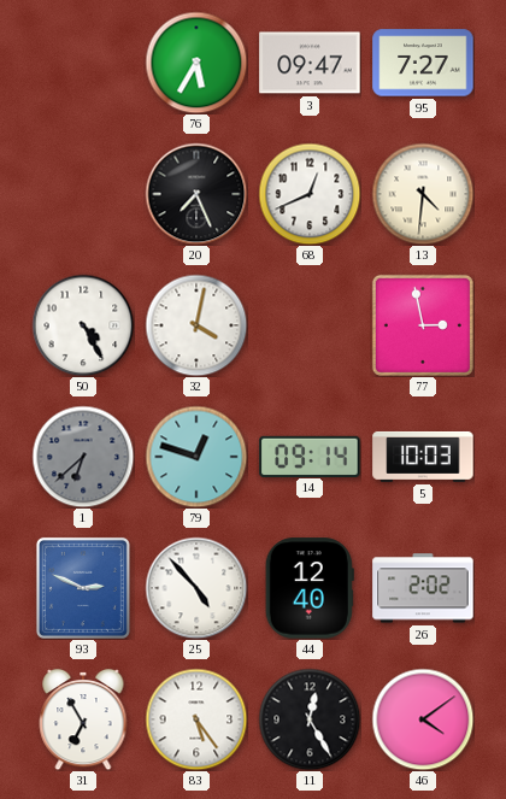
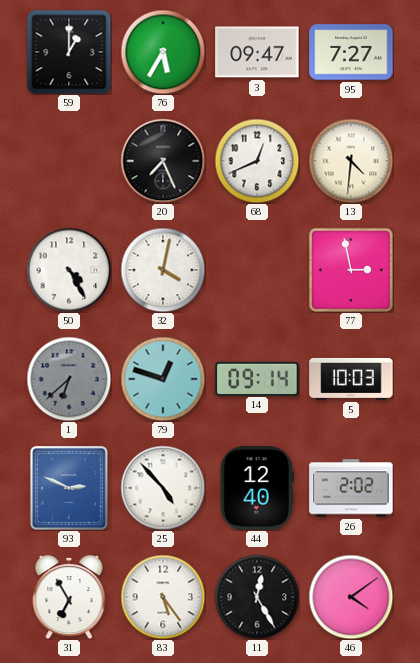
59: none -> 1:00 (69, 52)
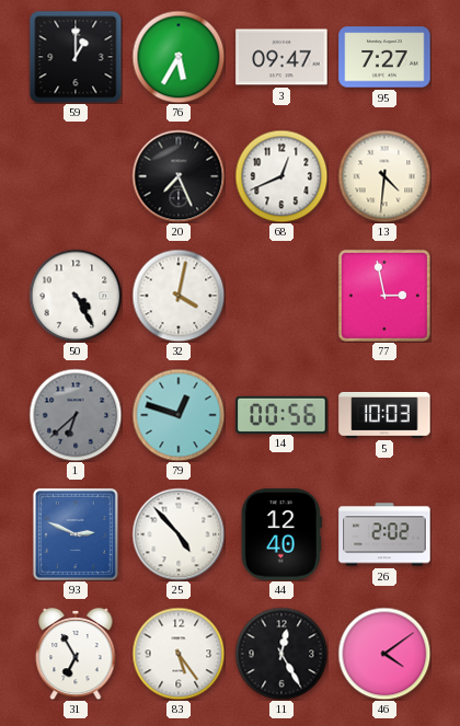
14: 09:14 -> 00:56 (281, 414)
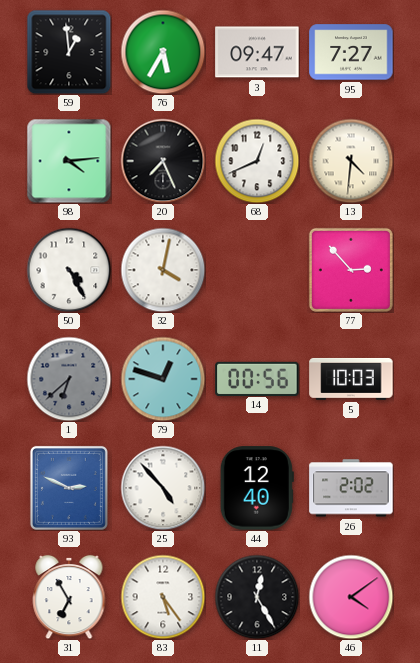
59: 1:00 -> 12:59 (69, 52)
98: none -> 4:14 (69, 161)
77: 2:58 -> 2:53 (351, 270)
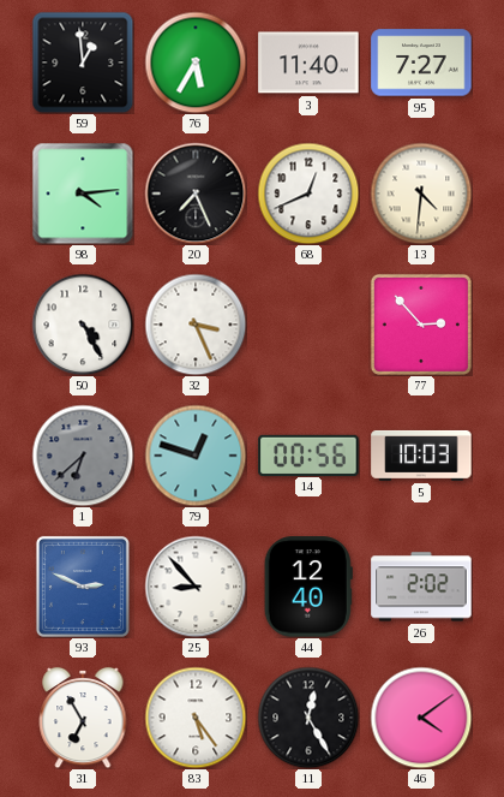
3: 09:47 -> 11:40 (308, 63)
32: 4:02 -> 3:26 (196, 325)
25: 4:53 -> 8:53 (196, 587)
